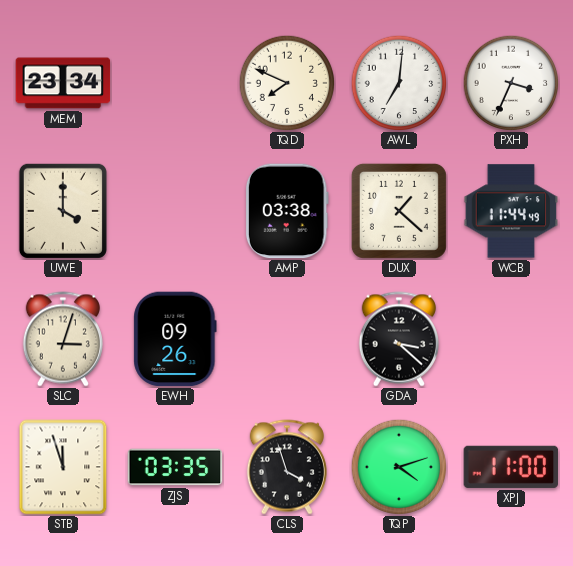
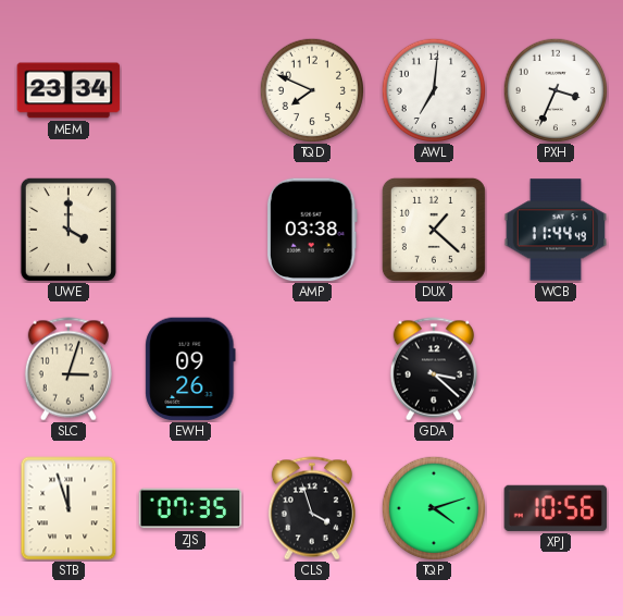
ZJS: 03:35 -> 07:35 (190, 508)
XPJ: 11:00 -> 10:56 (556, 508)
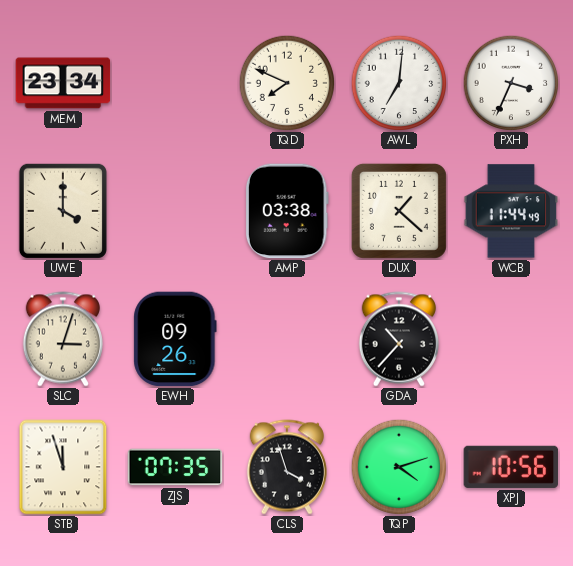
GDA: 3:22 -> 10:37 (399, 339)
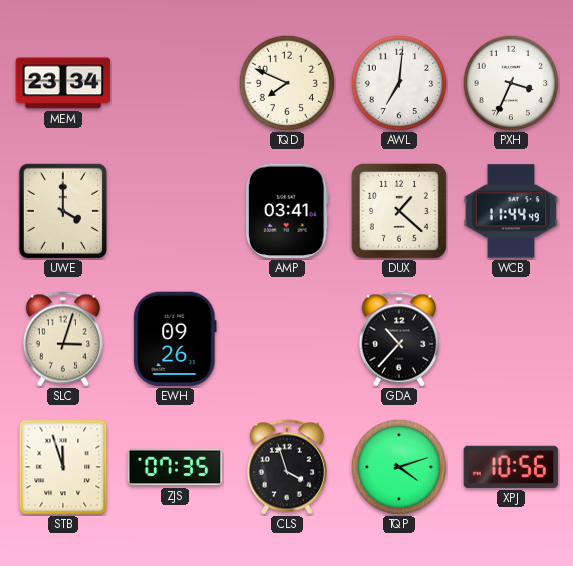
AMP: 03:38 -> 03:41 (287, 211)
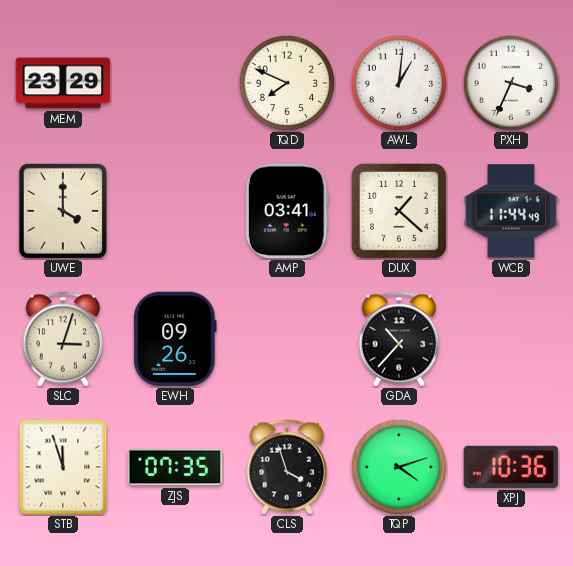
MEM: 23:34 -> 23:29 (63, 83)
AWL: 7:01 -> 1:01 (399, 83)
XPJ: 10:56 -> 10:36 (511, 467)
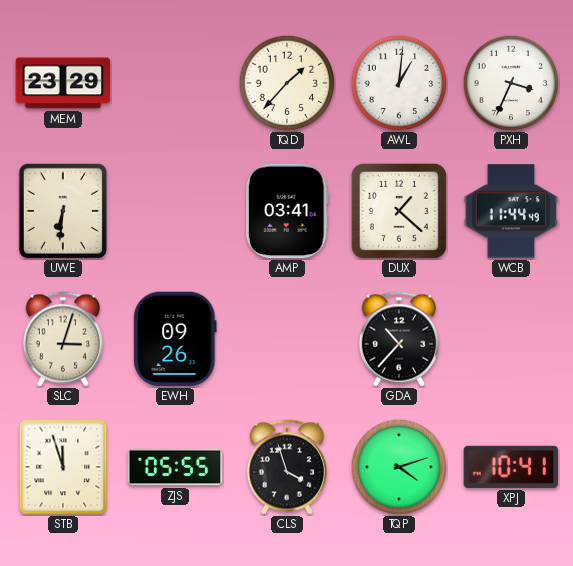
TQD: 7:49 -> 1:37 (287, 83)
UWE: 4:00 -> 6:31 (63, 211)
ZJS: 07:35 -> 05:55 (175, 467)
XPJ: 10:36 -> 10:41 (511, 467)
